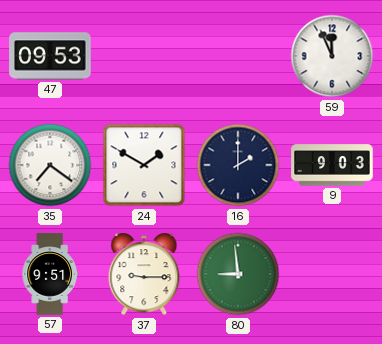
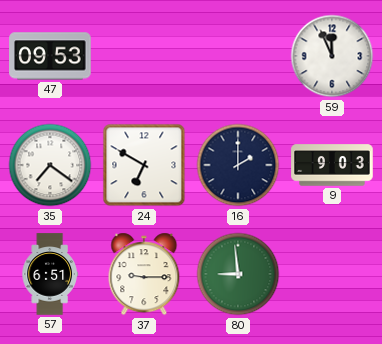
24: 1:50 -> 6:50 (144, 165)
57: 9:51 -> 6:51 (50, 274)
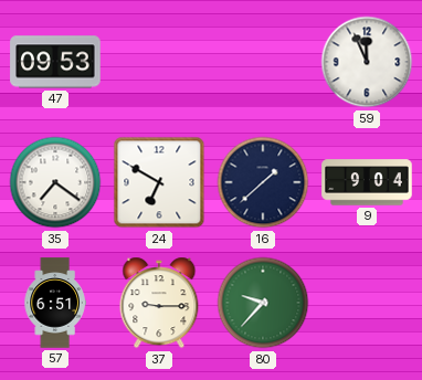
16: 2:00 -> 1:38 (263, 182)
9: 9:03 -> 9:04 (367, 182)
80: 8:59 -> 9:37 (263, 303)
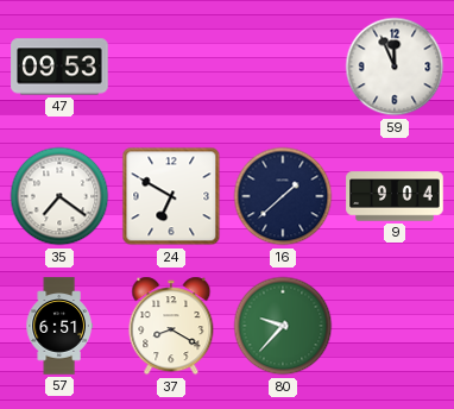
37: 9:15 -> 8:20 (171, 326)
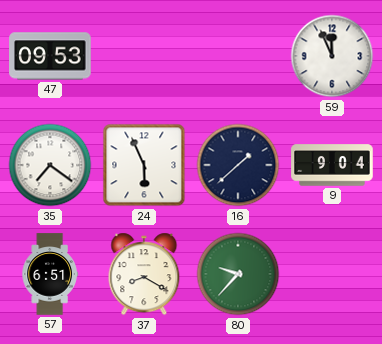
24: 6:50 -> 5:56 (144, 165)
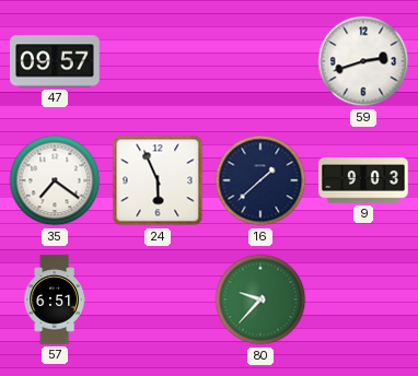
47: 09:53 -> 09:57 (55, 61)
59: 11:56 -> 2:42 (363, 61)
9: 9:04 -> 9:03 (363, 180)
37: 8:20 -> none (144, 274)
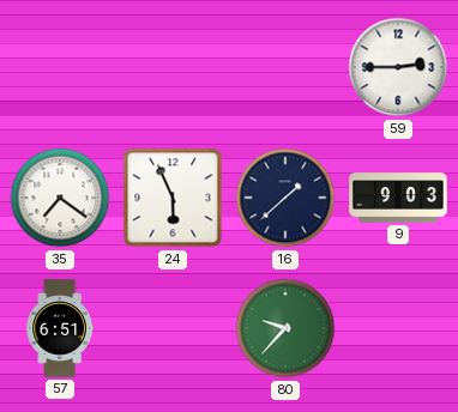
47: 09:57 -> none (55, 61)
59: 2:42 -> 2:45 (398, 67)
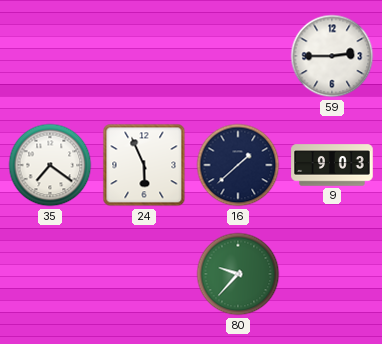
57: 6:51 -> none (60, 328)
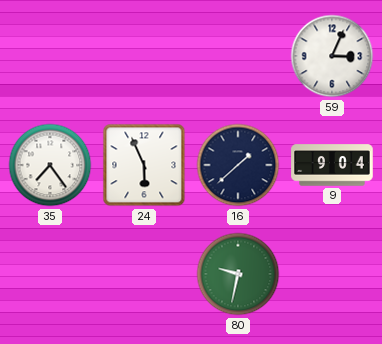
59: 2:45 -> 3:04 (332, 56)
35: 7:21 -> 7:24 (50, 165)
9: 9:03 -> 9:04 (332, 165)
80: 9:37 -> 9:32 (238, 274)
